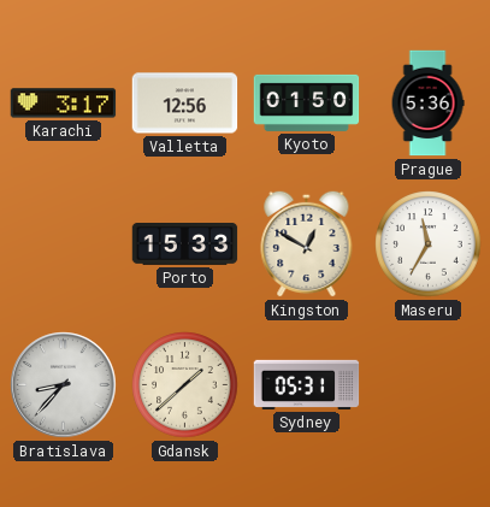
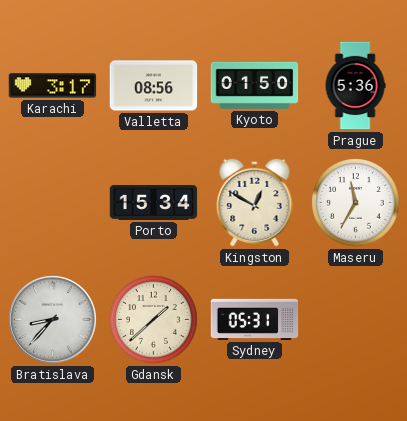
Valletta: 12:56 -> 08:56 (154, 86)
Porto: 15:33 -> 15:34 (154, 203)
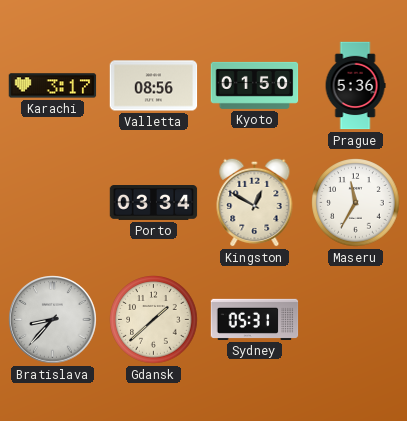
Porto: 15:34 -> 03:34 (154, 203)
